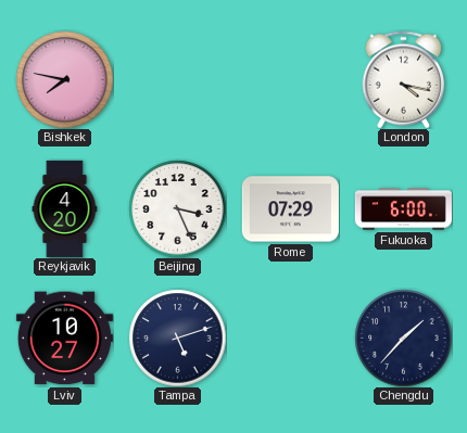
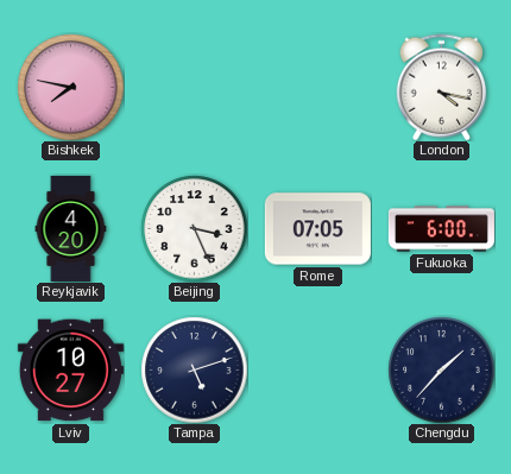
Rome: 07:29 -> 07:05 (317, 229)
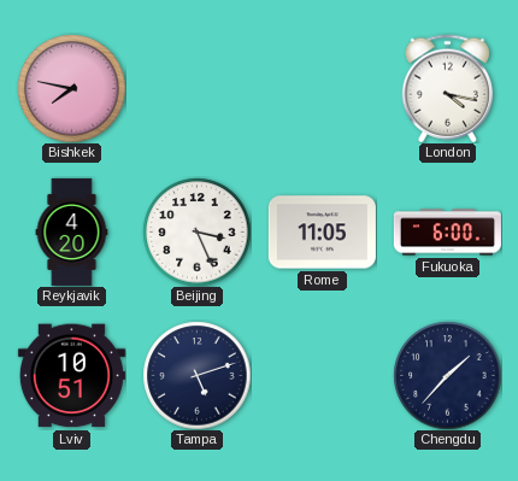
Rome: 07:05 -> 11:05 (322, 233)
Lviv: 10:27 -> 10:51 (71, 376)
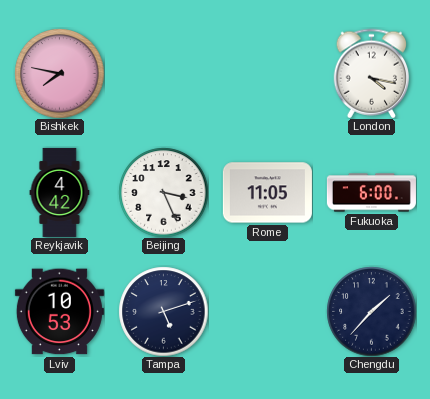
Reykjavik: 4:20 -> 4:42 (60, 192)
Lviv: 10:51 -> 10:53 (59, 312)
